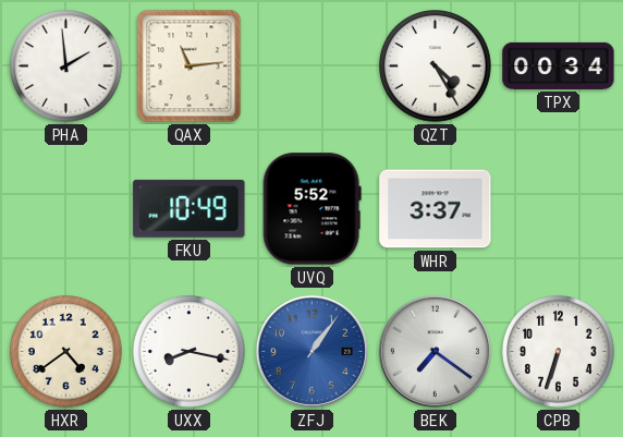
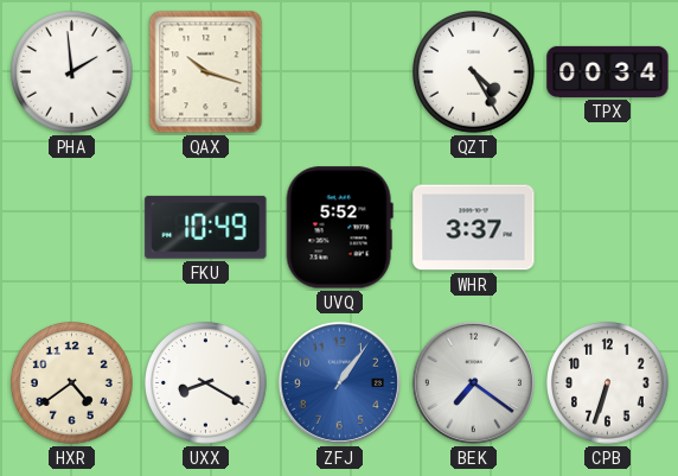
QAX: 11:14 -> 10:18 (206, 72)
UXX: 8:17 -> 8:20 (206, 383)
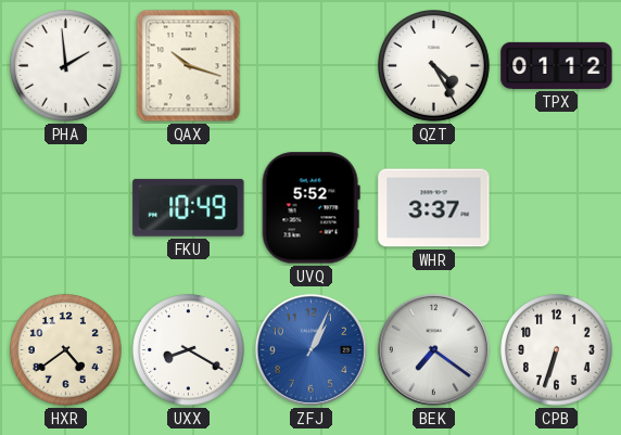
TPX: 00:34 -> 01:12 (557, 65)
ZFJ: 1:06 -> 1:04 (310, 349)
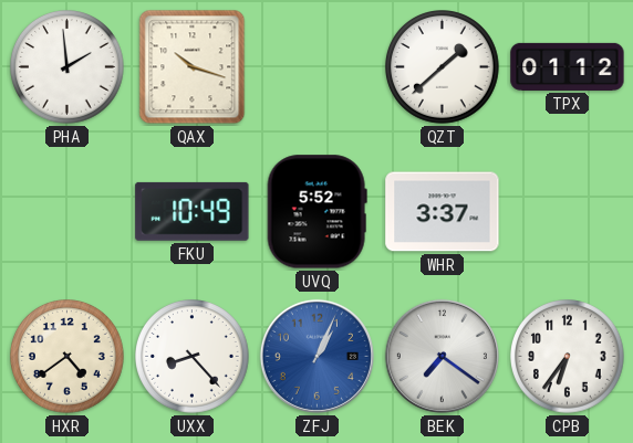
QZT: 4:25 -> 1:38 (443, 67)
UXX: 8:20 -> 8:23 (193, 357)
CPB: 6:33 -> 6:36 (568, 357)
